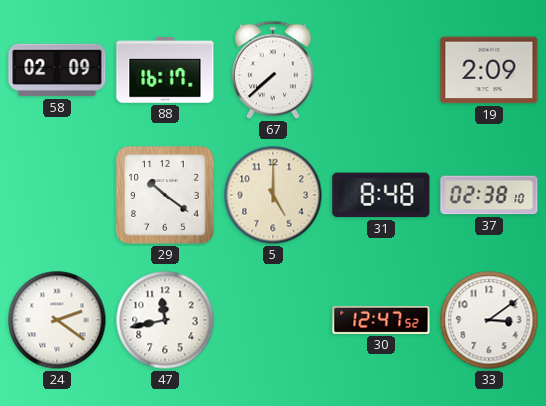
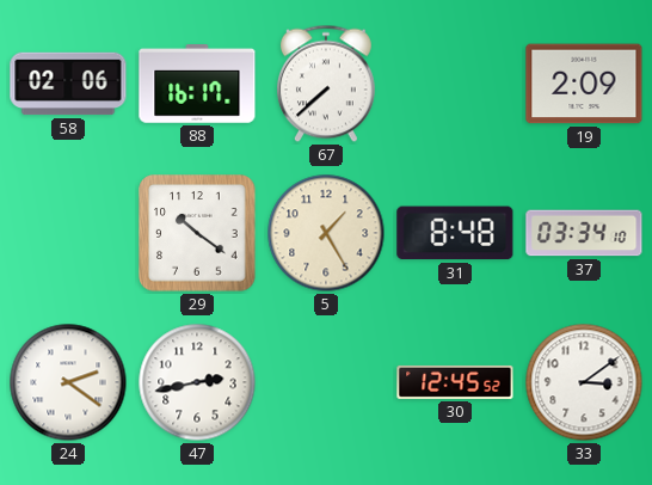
58: 02:09 -> 02:06 (68, 84)
5: 5:00 -> 1:25 (326, 233)
37: 02:38 -> 03:34 (584, 233)
47: 11:43 -> 2:43 (197, 382)
30: 12:47 -> 12:45 (455, 382)
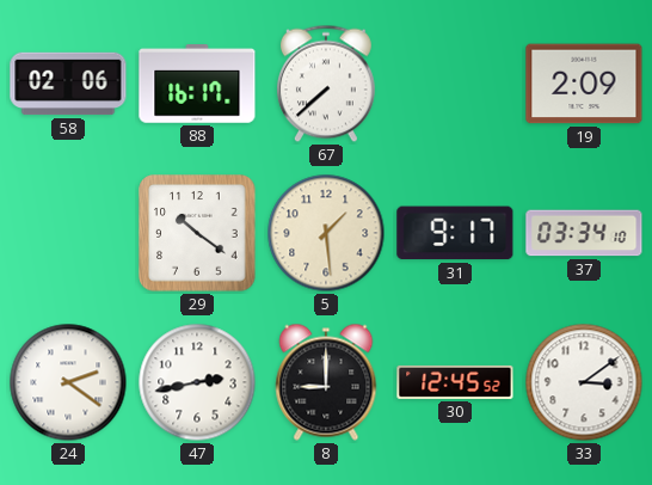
5: 1:25 -> 1:29 (326, 233)
31: 8:48 -> 9:17 (455, 233)
8: none -> 9:00 (326, 382)
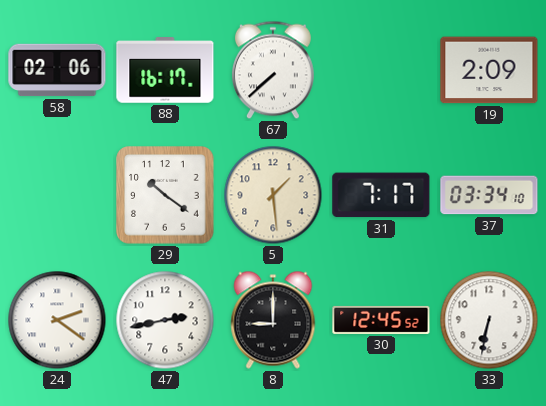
31: 9:17 -> 7:17 (381, 195)
33: 3:09 -> 6:32 (489, 320)
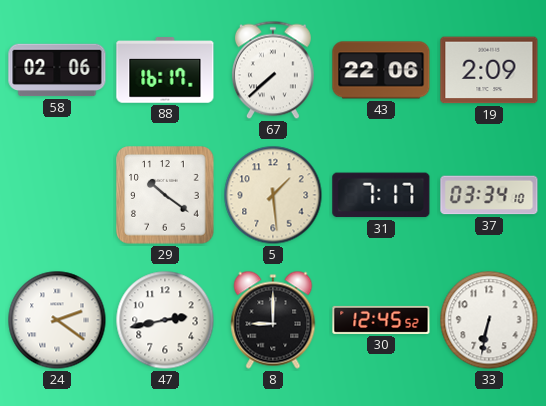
43: none -> 22:06 (381, 70)
